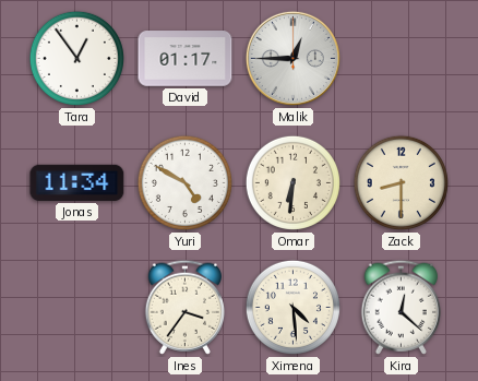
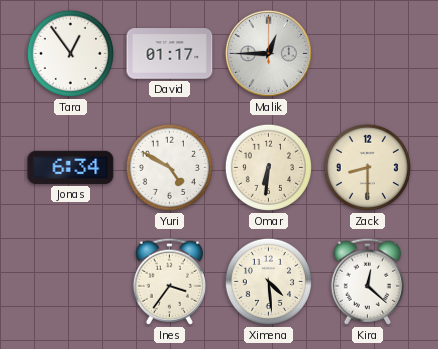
Jonas: 11:34 -> 6:34 (71, 167)
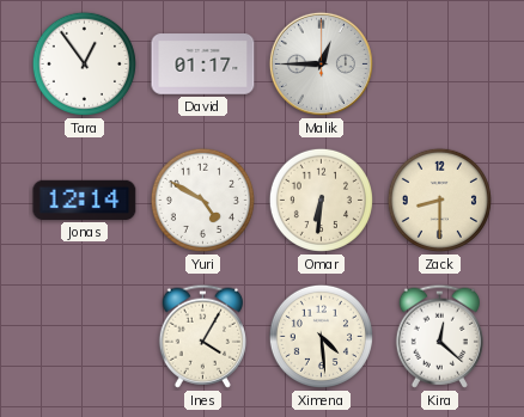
Jonas: 6:34 -> 12:14 (85, 200)
Ines: 3:36 -> 4:05 (202, 336)
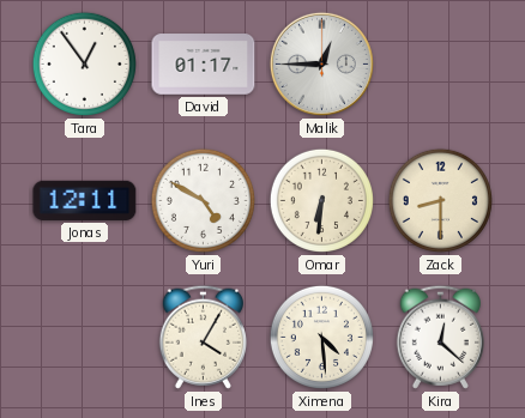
Jonas: 12:14 -> 12:11 (85, 200)
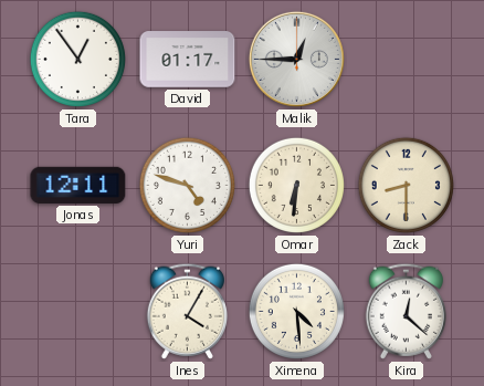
Yuri: 4:50 -> 4:48 (187, 185)
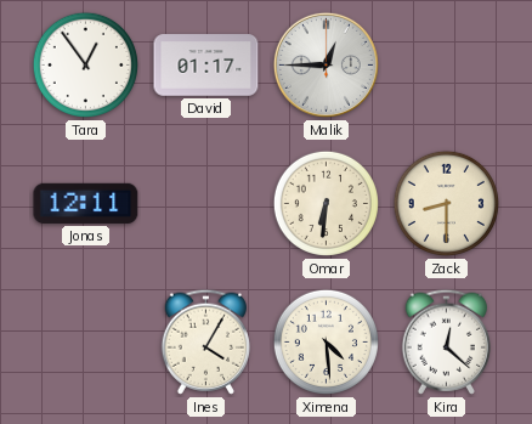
Yuri: 4:48 -> none (187, 185)
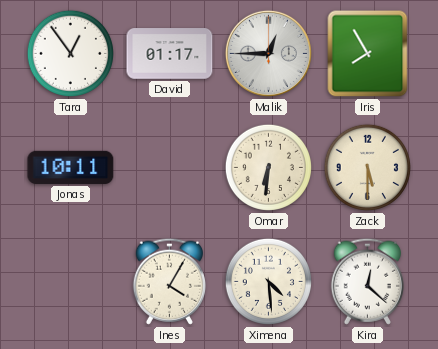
Iris: none -> 7:55 (368, 54)
Jonas: 12:11 -> 10:11 (71, 167)
Zack: 8:30 -> 5:30 (367, 167)
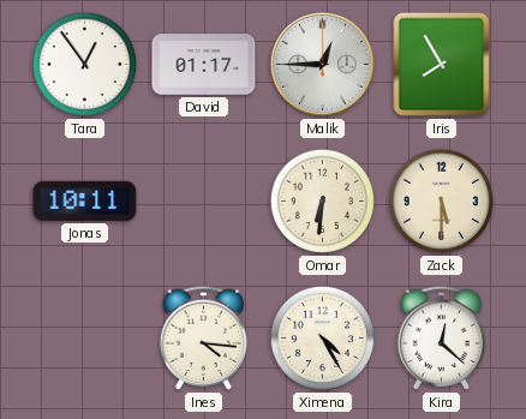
Ines: 4:05 -> 4:16 (203, 337)
Ximena: 4:29 -> 4:25 (322, 337)
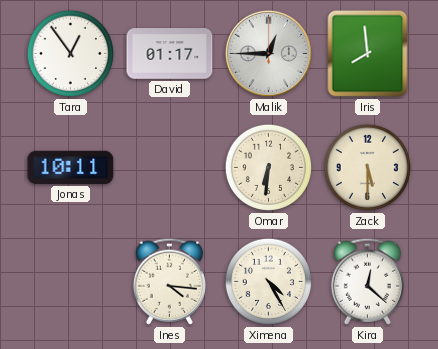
Iris: 7:55 -> 7:59 (368, 54)
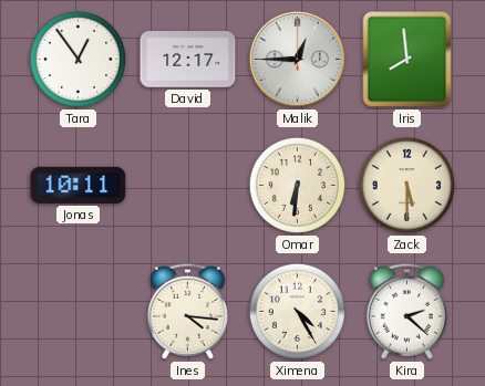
David: 01:17 -> 12:17 (188, 60)
Kira: 12:22 -> 2:22 (406, 311)
